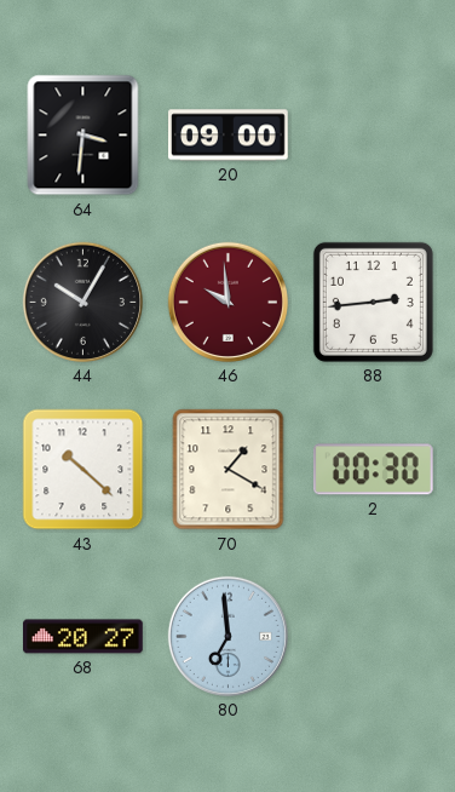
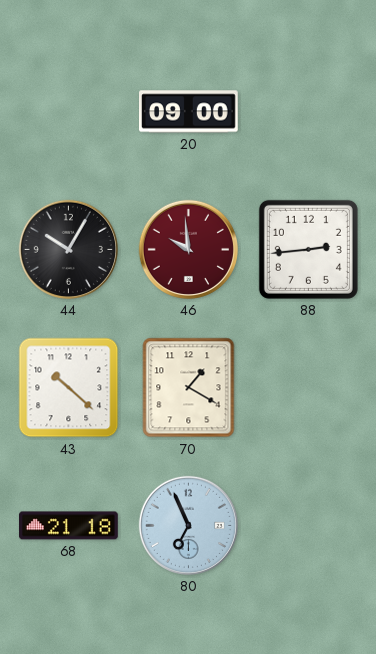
64: 3:31 -> none (83, 136)
2: 00:30 -> none (373, 470)
68: 20:27 -> 21:18 (69, 526)
80: 6:59 -> 6:56 (188, 525)
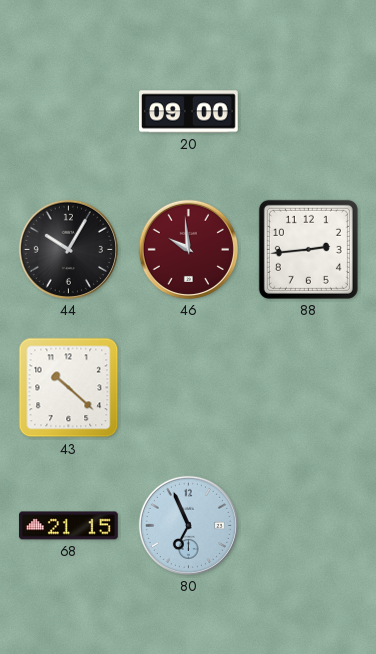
70: 1:20 -> none (189, 388)
68: 21:18 -> 21:15 (69, 526)
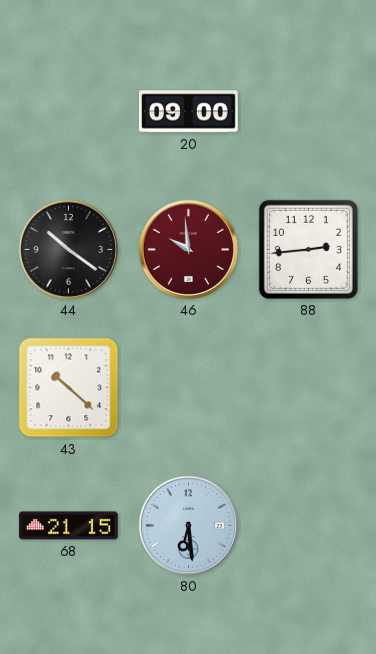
44: 10:05 -> 10:21 (68, 249)
80: 6:56 -> 6:29 (188, 525)
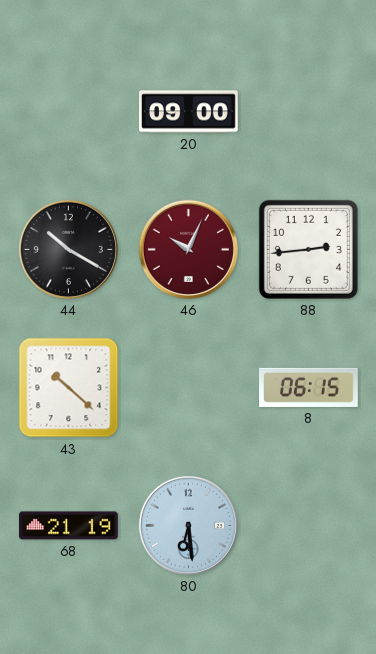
44: 10:21 -> 10:20 (68, 249)
46: 9:59 -> 10:04 (188, 249)
8: none -> 06:15 (309, 387)
68: 21:15 -> 21:19 (69, 526)
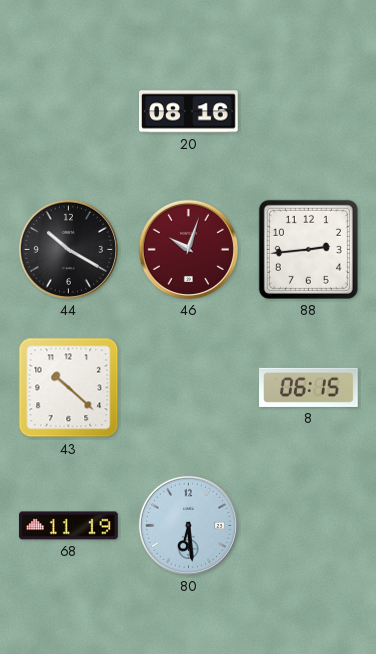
20: 09:00 -> 08:16 (189, 112)
46: 10:04 -> 10:03 (188, 249)
68: 21:19 -> 11:19 (69, 526)
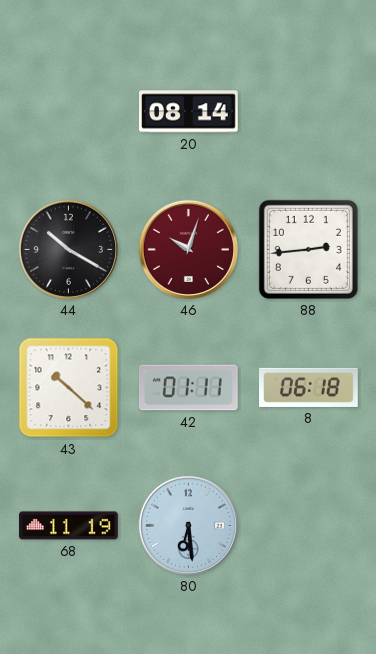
20: 08:16 -> 08:14 (189, 112)
42: none -> 01:11 (189, 388)
8: 06:15 -> 06:18 (309, 387)
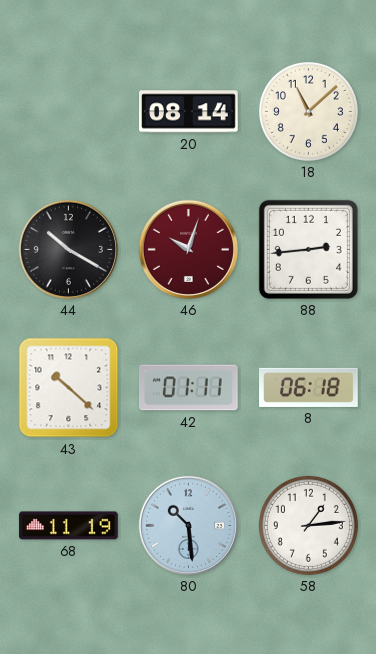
18: none -> 11:08 (308, 111)
80: 6:29 -> 10:29 (188, 525)
58: none -> 1:14 (308, 525)
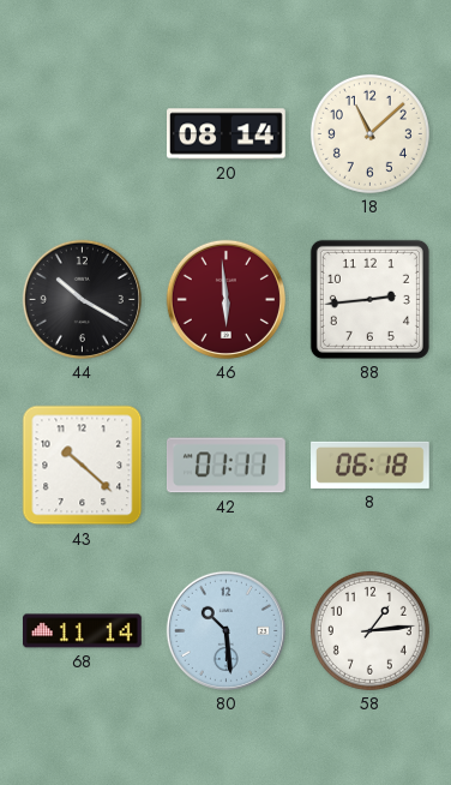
46: 10:03 -> 5:59 (225, 299)
68: 11:19 -> 11:14 (83, 631)
